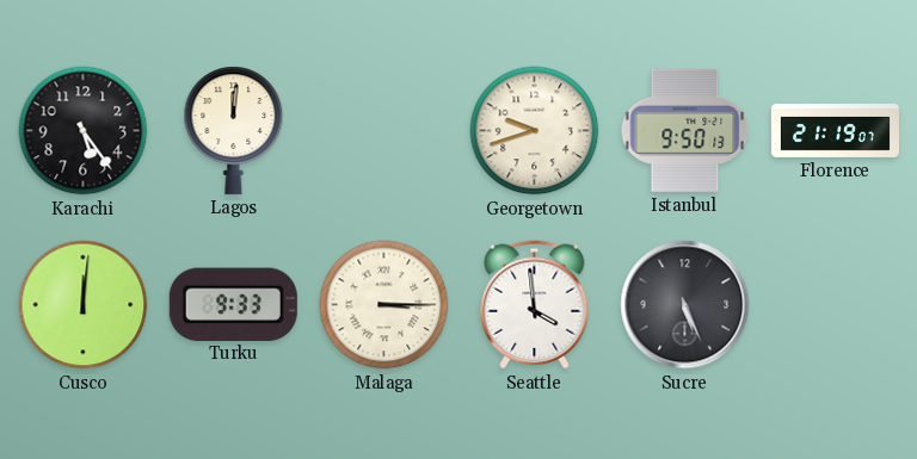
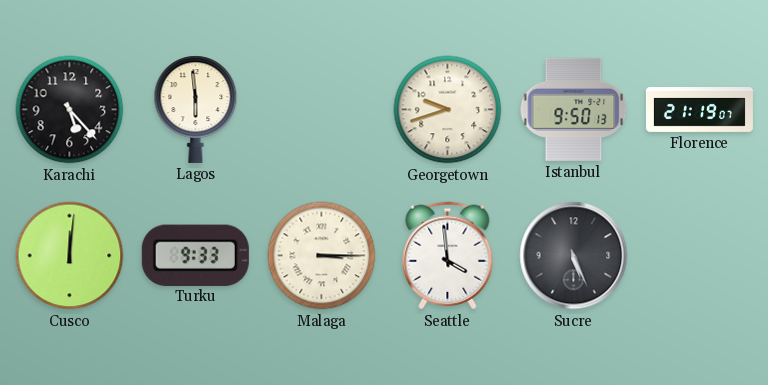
Karachi: 5:24 -> 5:23 (70, 110)
Lagos: 12:01 -> 5:59 (196, 109)
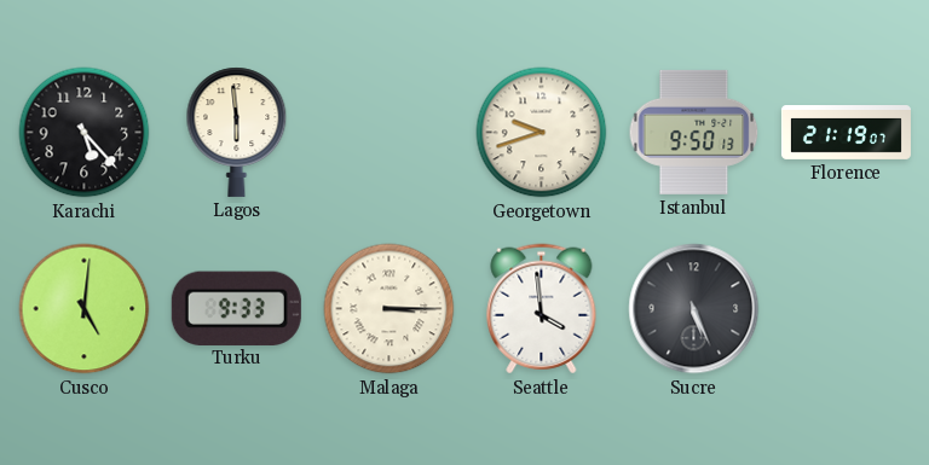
Cusco: 12:01 -> 5:01 (85, 309)
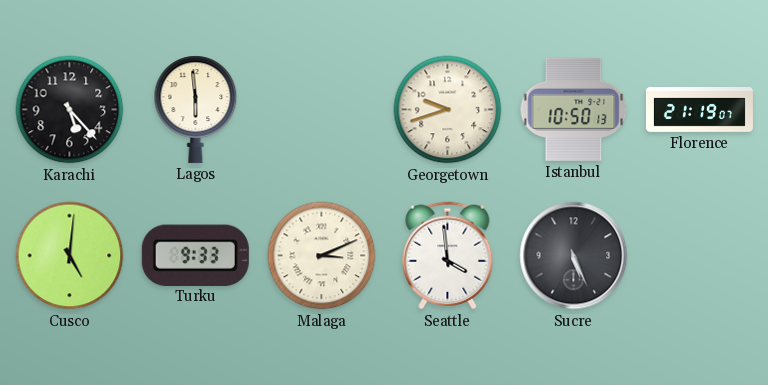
Istanbul: 9:50 -> 10:50 (574, 109)
Malaga: 3:15 -> 3:11 (322, 256)
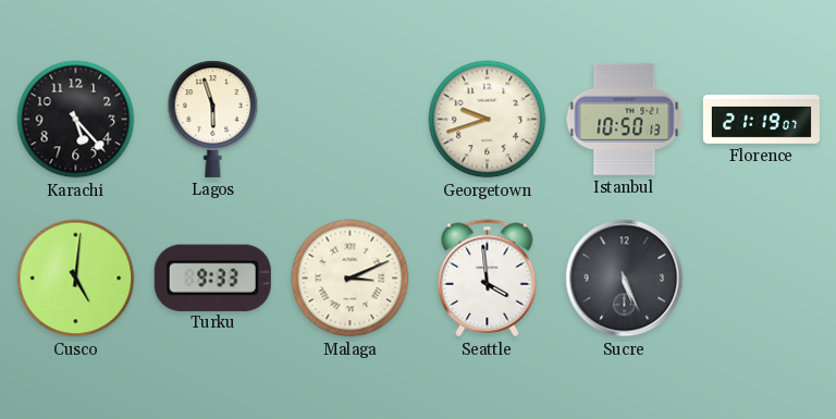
Lagos: 5:59 -> 5:57 (213, 119)
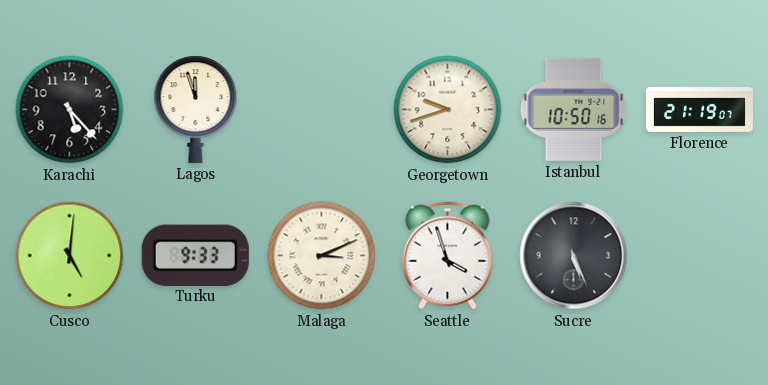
Lagos: 5:57 -> 11:57 (196, 109)
Istanbul: 10:50:13 -> 10:50:16 (574, 109)
Seattle: 3:59 -> 3:57 (448, 256)
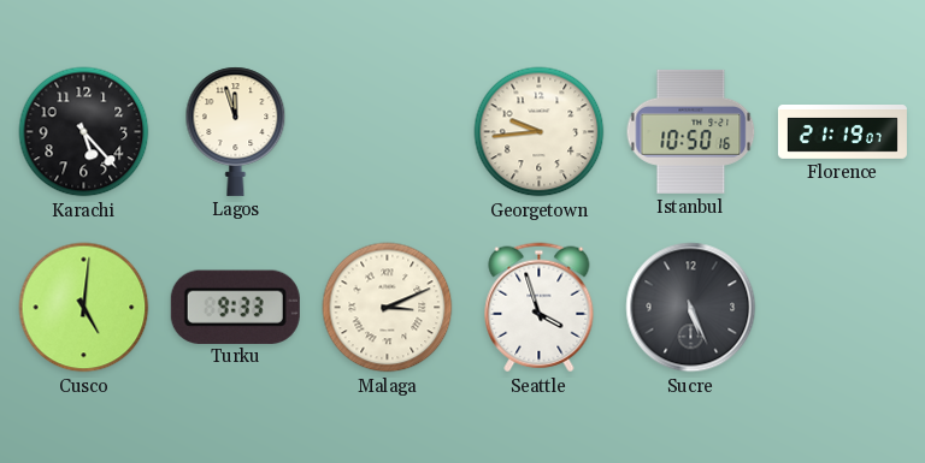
Georgetown: 9:42 -> 9:44 (540, 132)
